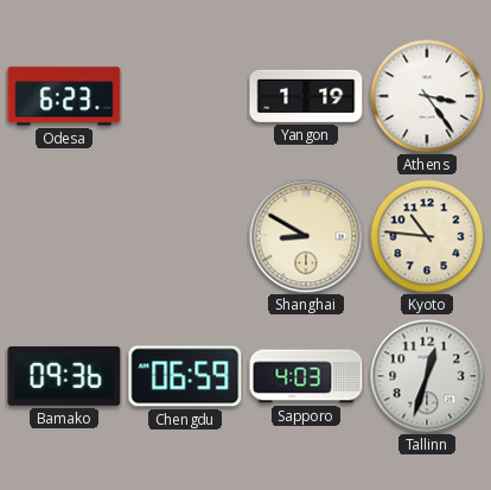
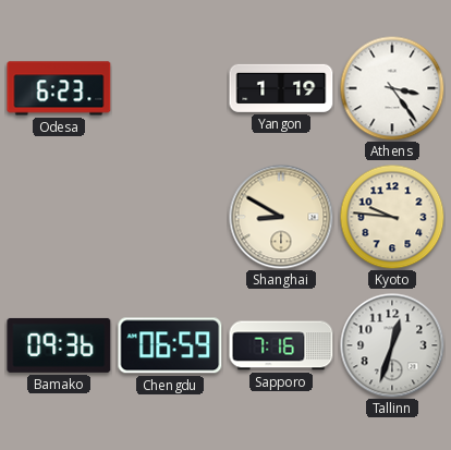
Kyoto: 10:46 -> 9:46 (392, 217)
Sapporo: 4:03 -> 7:16 (281, 345)
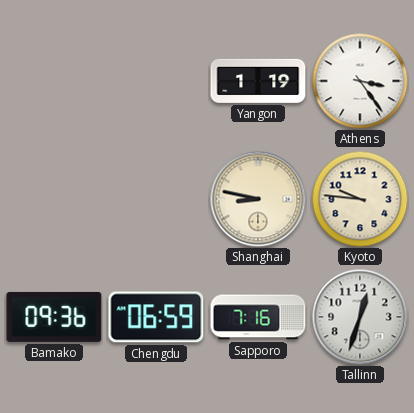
Odesa: 6:23 -> none (59, 88)
Shanghai: 8:50 -> 8:47 (258, 199)
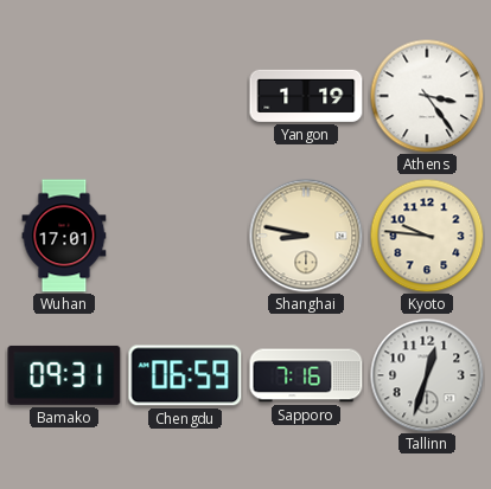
Wuhan: none -> 17:01 (64, 236)
Bamako: 09:36 -> 09:31 (64, 375)
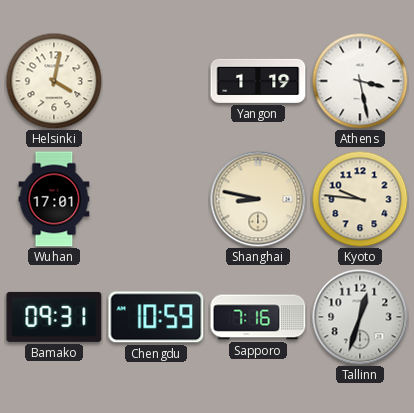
Helsinki: none -> 4:02 (54, 81)
Athens: 3:24 -> 3:28 (360, 81)
Chengdu: 06:59 -> 10:59 (156, 317)
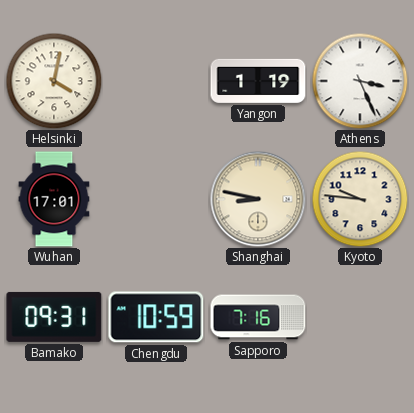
Athens: 3:28 -> 3:26 (360, 81)
Tallinn: 12:33 -> none (360, 317)
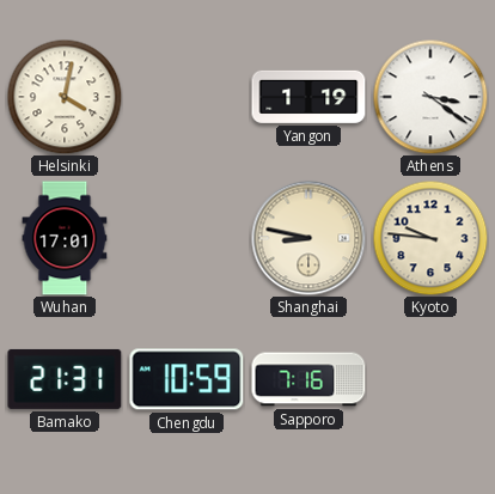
Athens: 3:26 -> 3:21 (430, 97)
Bamako: 09:31 -> 21:31 (65, 379)
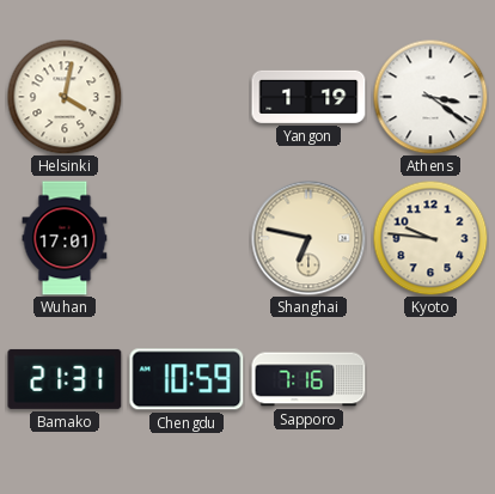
Shanghai: 8:47 -> 6:47 (308, 238)
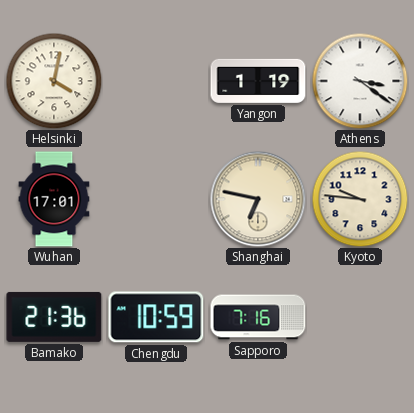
Bamako: 21:31 -> 21:36 (54, 317)
